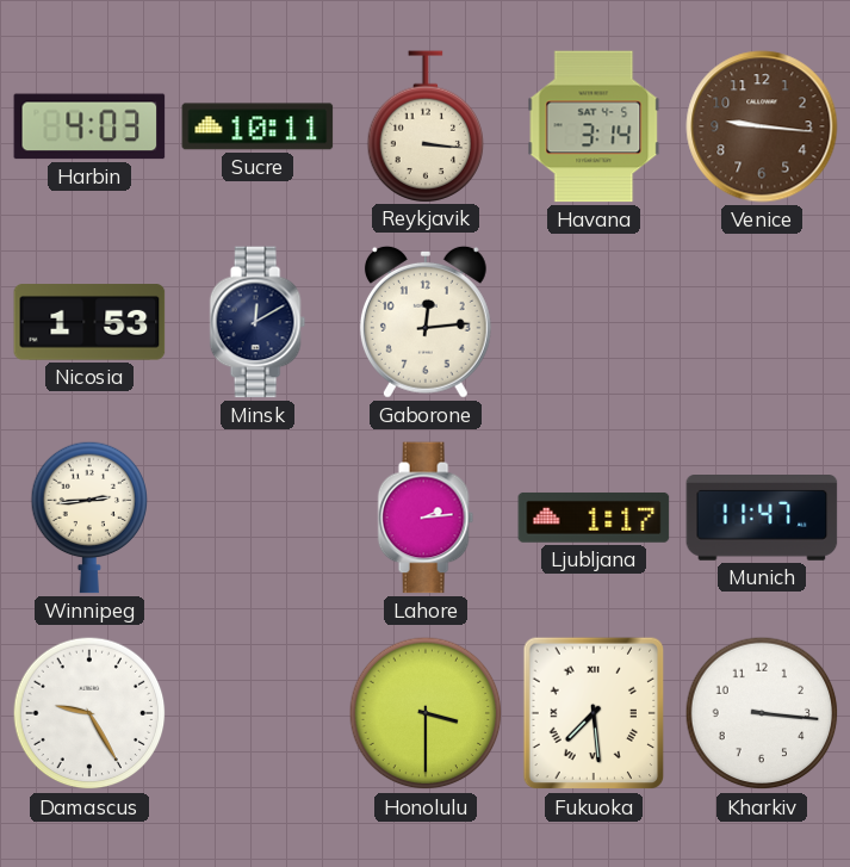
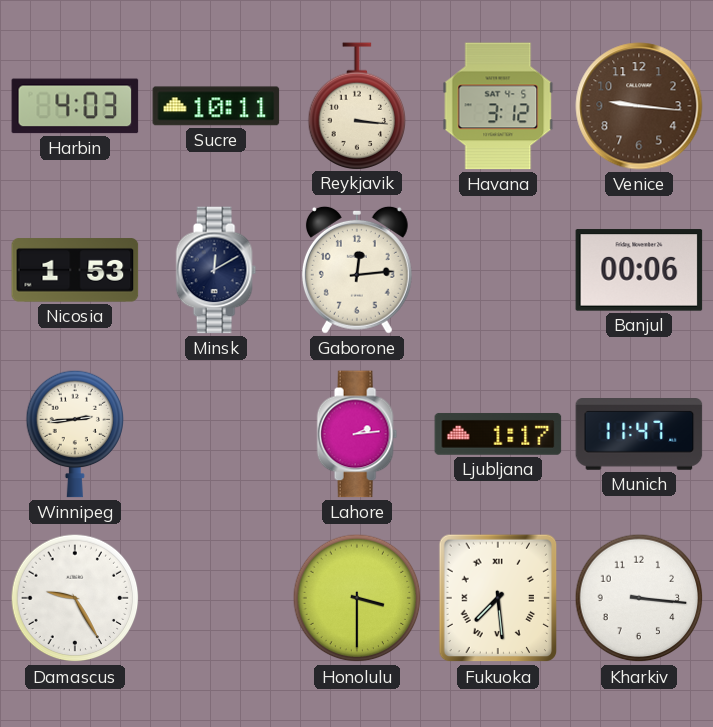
Havana: 3:14 -> 3:12 (498, 106)
Banjul: none -> 00:06 (639, 270)
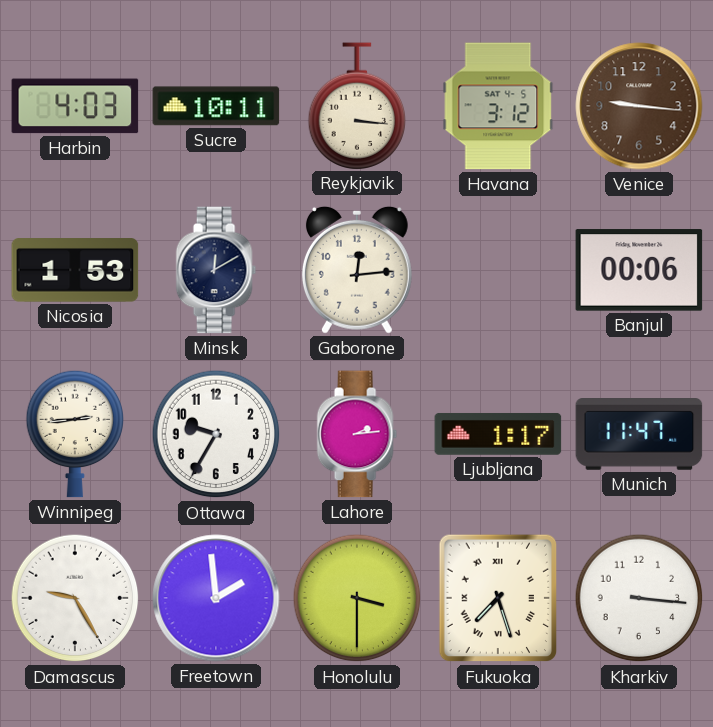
Ottawa: none -> 9:35 (216, 434)
Freetown: none -> 1:59 (216, 598)
Fukuoka: 7:29 -> 7:27 (498, 598)
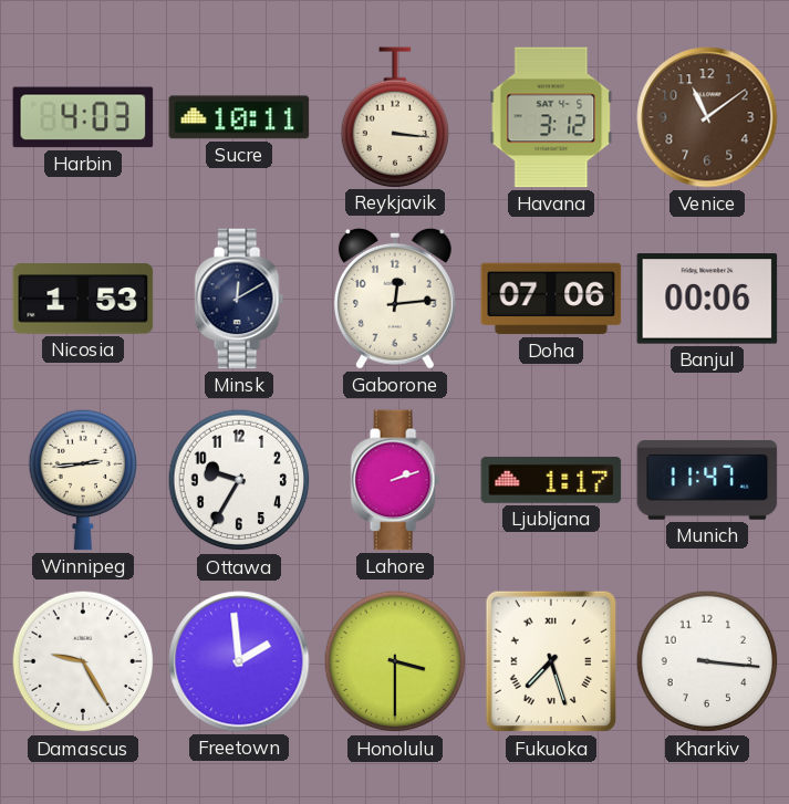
Venice: 9:16 -> 11:09 (707, 117)
Doha: none -> 07:06 (551, 299)
Lahore: 2:14 -> 2:12 (395, 480)
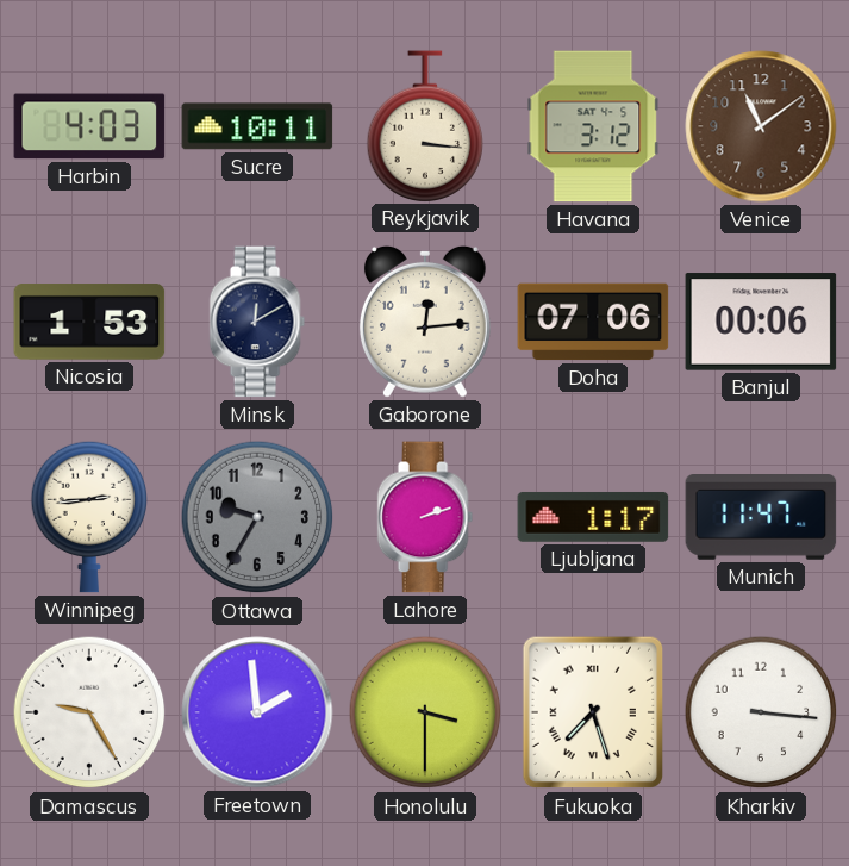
Ottawa dial: white -> grey (257, 517)
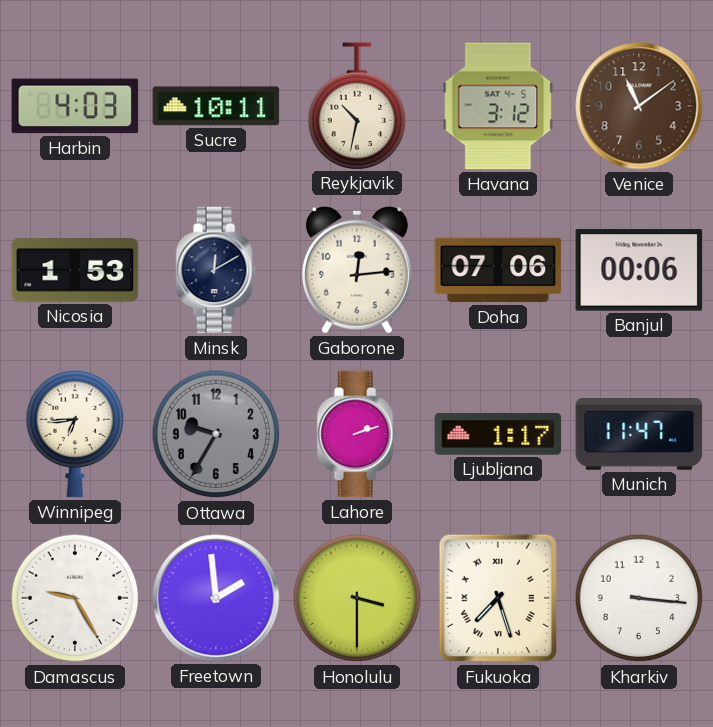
Reykjavik: 3:16 -> 10:32 (357, 106)
Winnipeg: 2:44 -> 6:44 (75, 434)
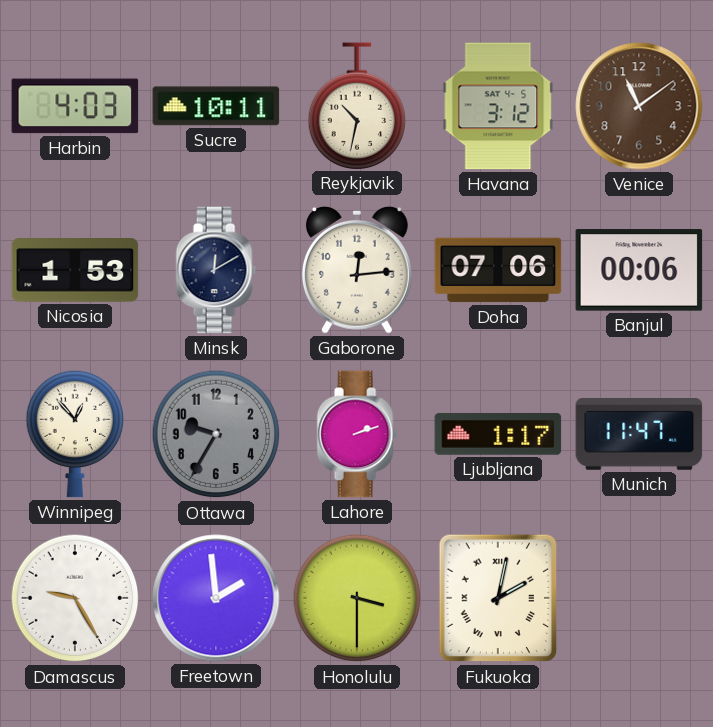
Winnipeg: 6:44 -> 12:53 (75, 434)
Fukuoka: 7:27 -> 2:02 (498, 598)
Kharkiv: 3:16 -> none (639, 598)
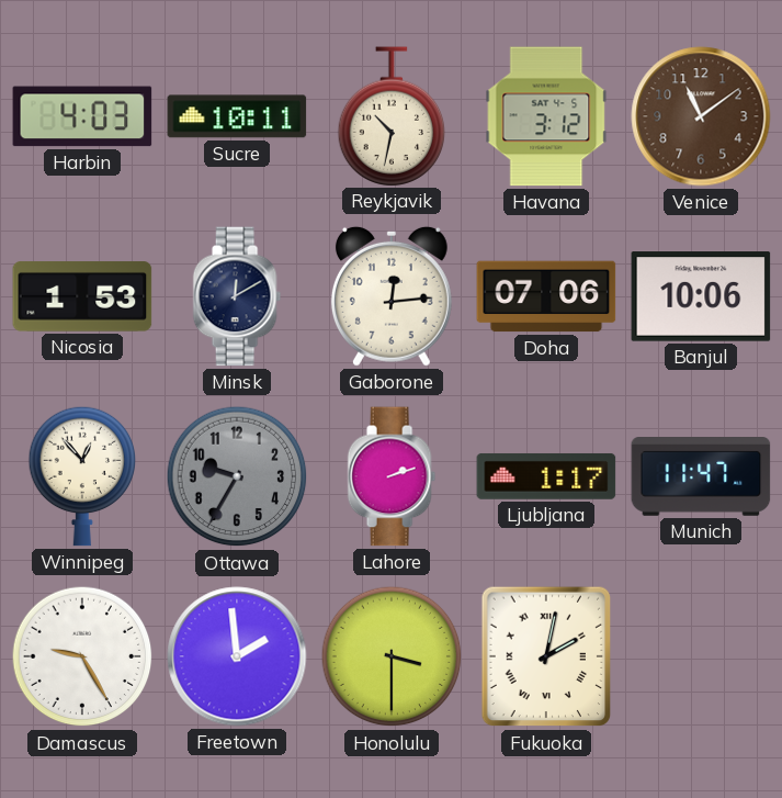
Banjul: 00:06 -> 10:06 (701, 296)
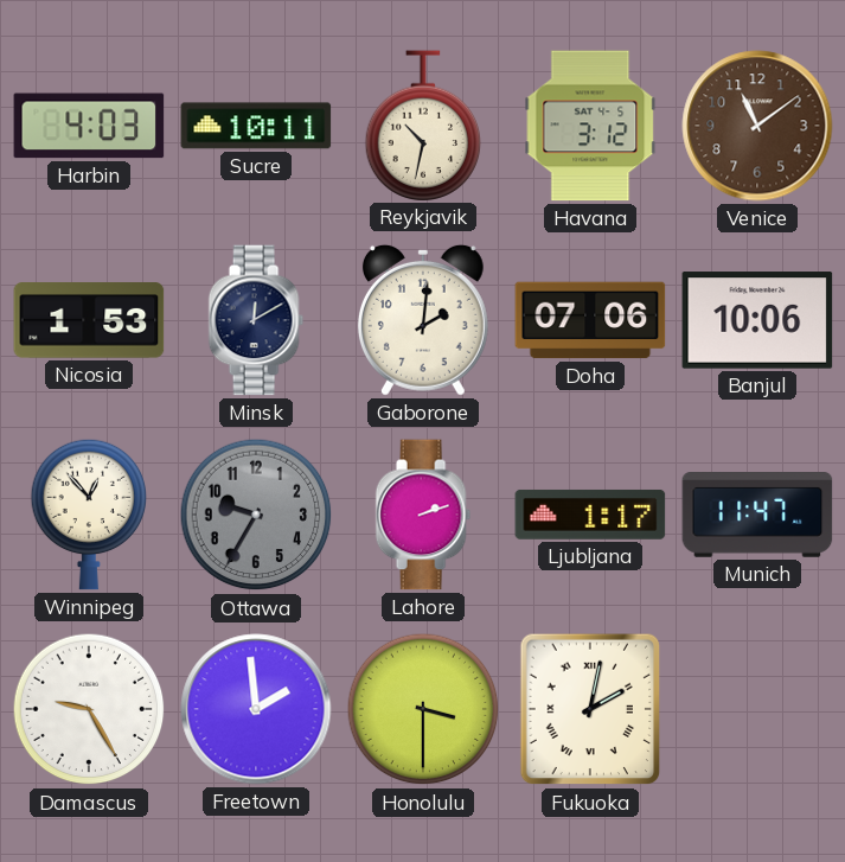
Gaborone: 12:14 -> 2:01 (423, 320)
